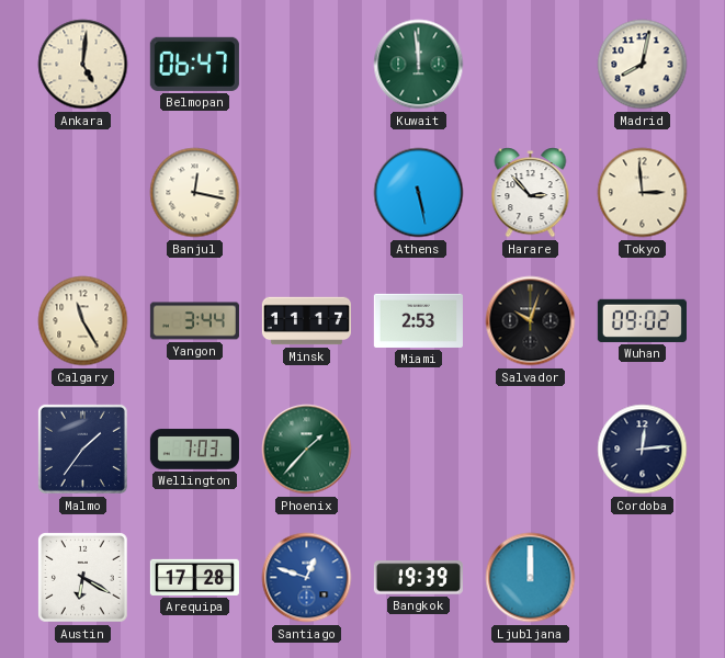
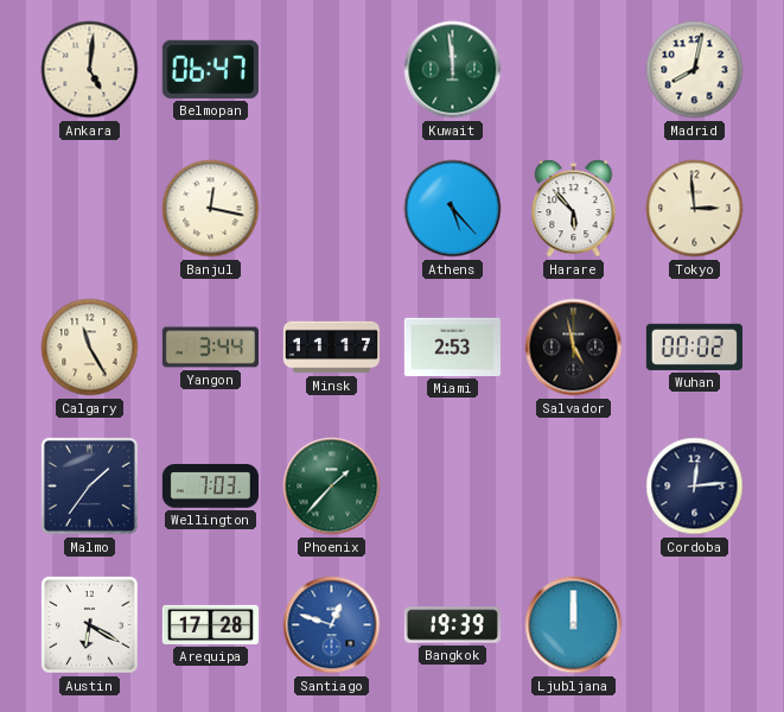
Athens: 5:28 -> 5:23 (453, 209)
Harare: 2:53 -> 5:53 (574, 209)
Salvador: 10:03 -> 4:58 (574, 348)
Wuhan: 09:02 -> 00:02 (694, 347)
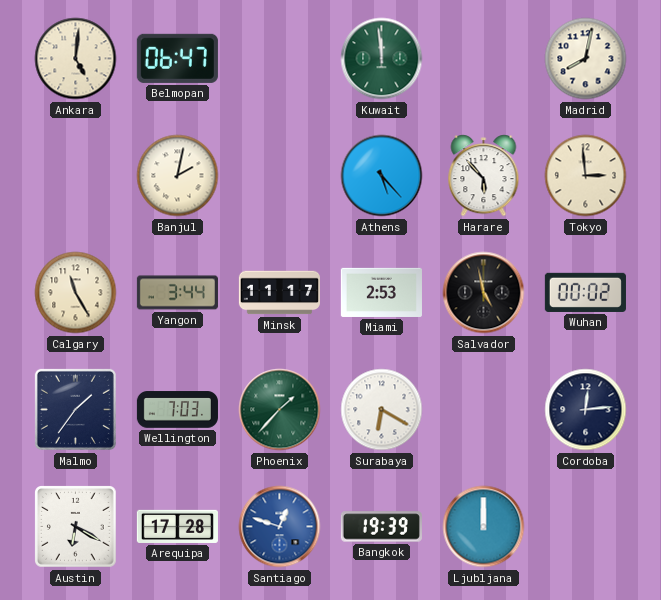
Banjul: 12:17 -> 2:02 (178, 176)
Surabaya: none -> 6:20 (382, 410)
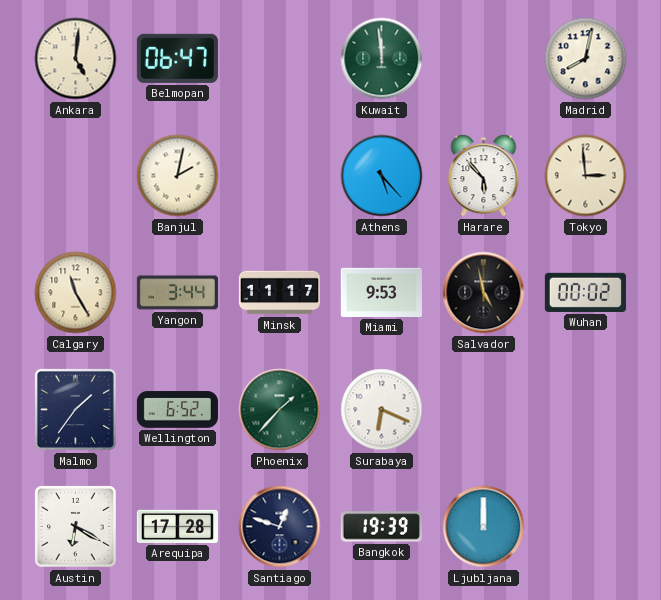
Miami: 2:53 -> 9:53 (381, 292)
Wellington: 7:03 -> 6:52 (177, 410)
Surabaya: 6:20 -> 6:19 (382, 410)
Cordoba: 12:14 -> none (586, 410)
Santiago dial: blue -> navy (280, 527)
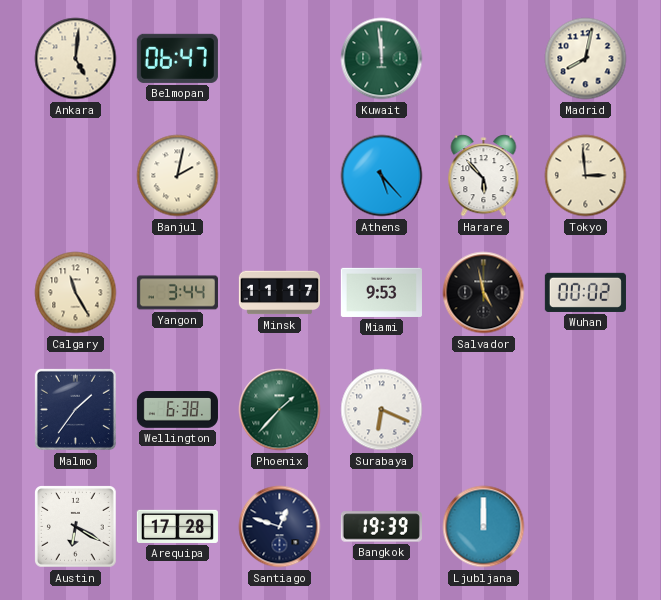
Wellington: 6:52 -> 6:38 (177, 410)
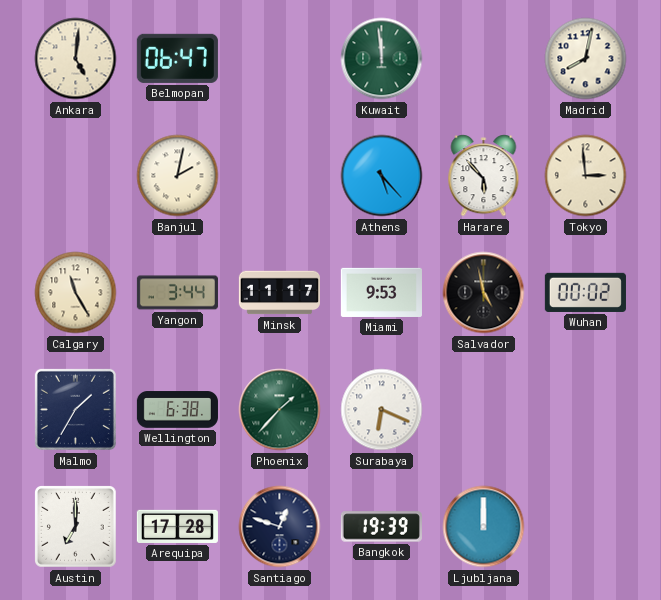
Malmo: 1:36 -> 1:35 (75, 409)
Austin: 6:20 -> 7:00 (76, 527)
